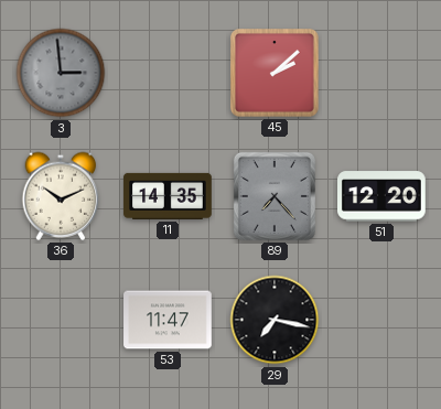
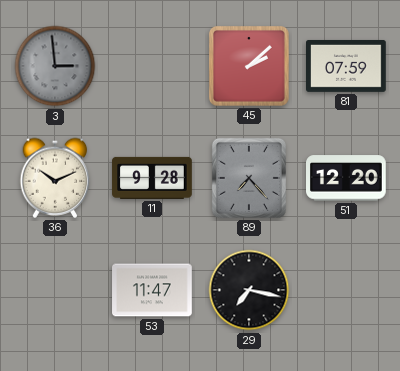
81: none -> 07:59 (347, 66)
11: 14:35 -> 9:28 (152, 178)
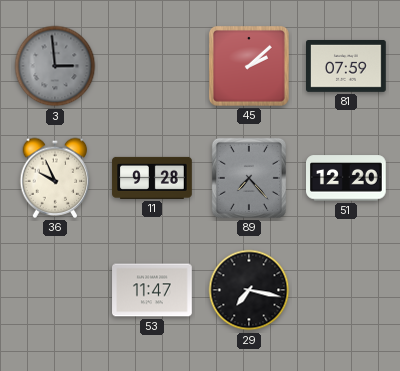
36: 10:11 -> 9:56 (55, 178)
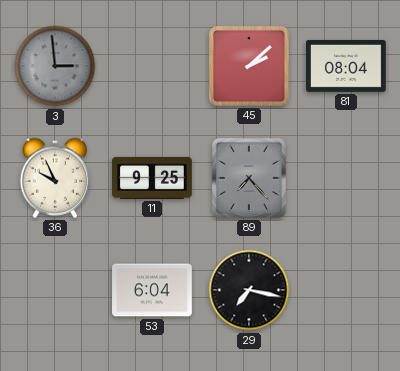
81: 07:59 -> 08:04 (347, 66)
11: 9:28 -> 9:25 (152, 178)
51: 12:20 -> none (347, 178)
53: 11:47 -> 6:04 (152, 290)
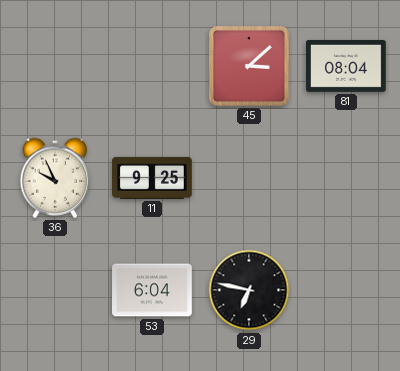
3: 2:59 -> none (55, 66)
45: 2:08 -> 3:08 (249, 66)
89: 7:23 -> none (249, 178)
29: 7:17 -> 6:47 (249, 290)
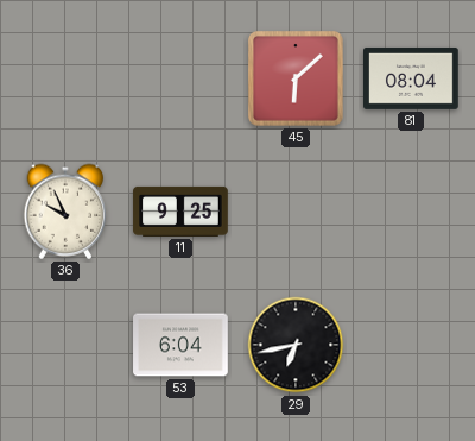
45: 3:08 -> 6:08 (296, 78)
29: 6:47 -> 6:43 (296, 345)
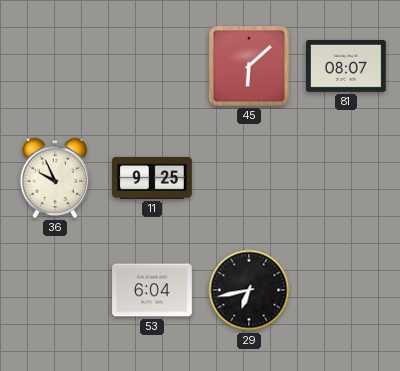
81: 08:04 -> 08:07 (347, 66)
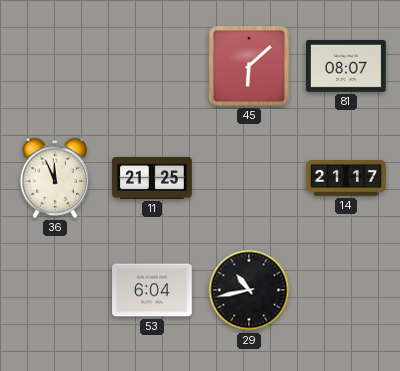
36: 9:56 -> 11:56 (55, 178)
11: 9:25 -> 21:25 (152, 178)
14: none -> 21:17 (346, 178)
29: 6:43 -> 10:43 (249, 290)
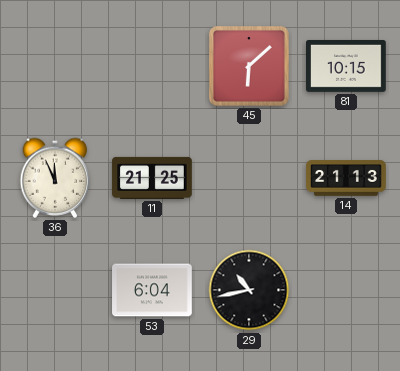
81: 08:07 -> 10:15 (347, 66)
14: 21:17 -> 21:13 (346, 178)
